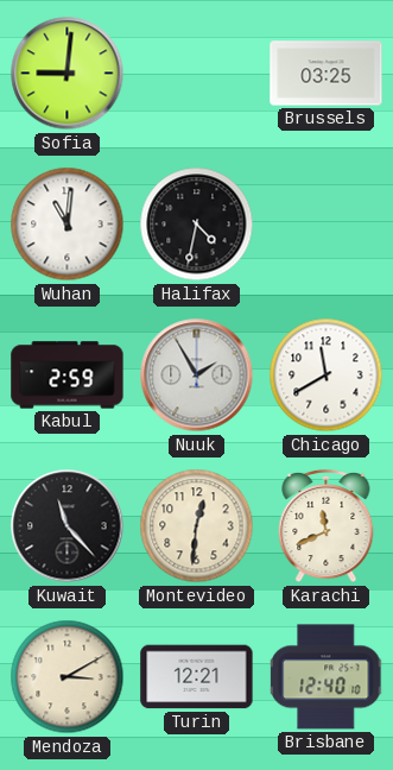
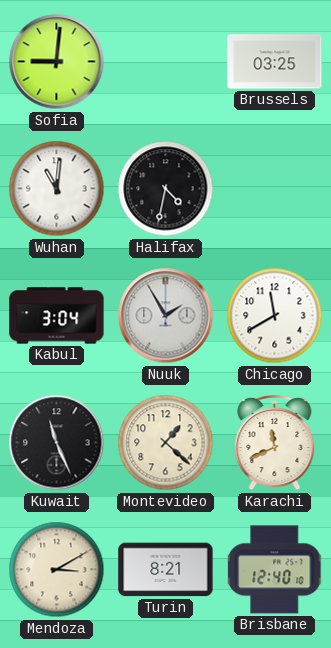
Kabul: 2:59 -> 3:04 (57, 316)
Kuwait: 11:23 -> 11:26 (57, 443)
Montevideo: 12:31 -> 1:22 (166, 443)
Turin: 12:21 -> 8:21 (166, 570)
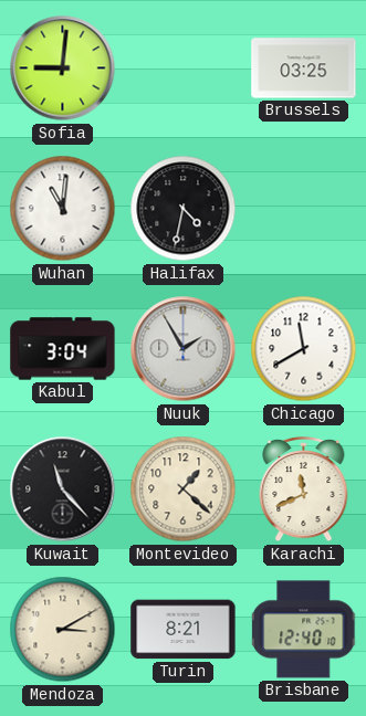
Kuwait: 11:26 -> 11:23 (63, 489)
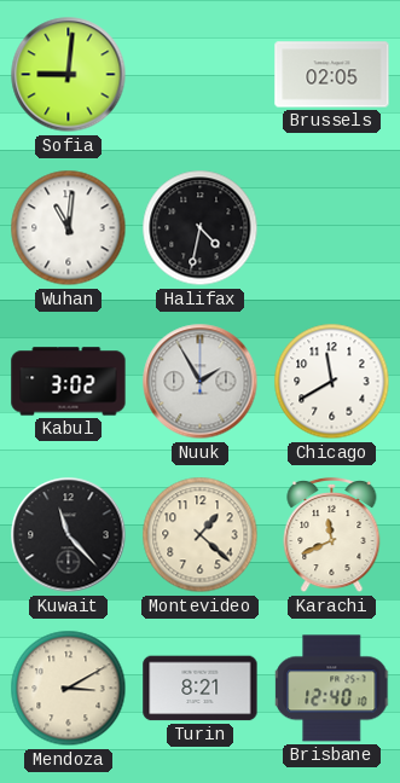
Brussels: 03:25 -> 02:05 (332, 75)
Kabul: 3:04 -> 3:02 (69, 382)
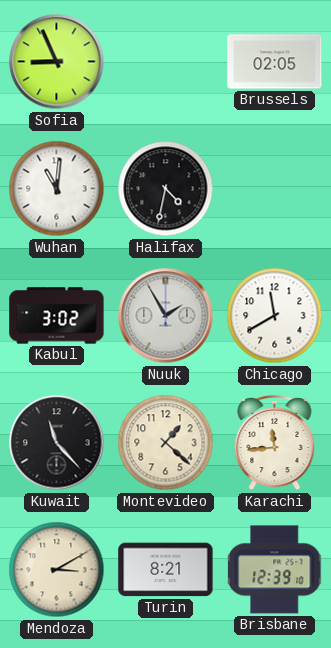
Sofia: 9:01 -> 8:56 (57, 62)
Karachi: 11:41 -> 11:44 (275, 443)
Brisbane: 12:40 -> 12:39 (275, 570)
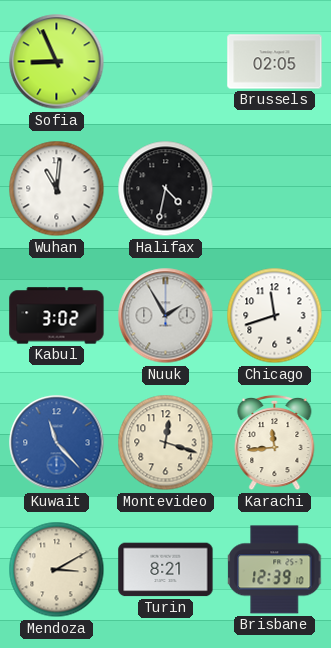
Chicago: 11:40 -> 11:42 (275, 316)
Kuwait dial: black -> blue (57, 443)
Montevideo: 1:22 -> 12:18 (166, 443)
